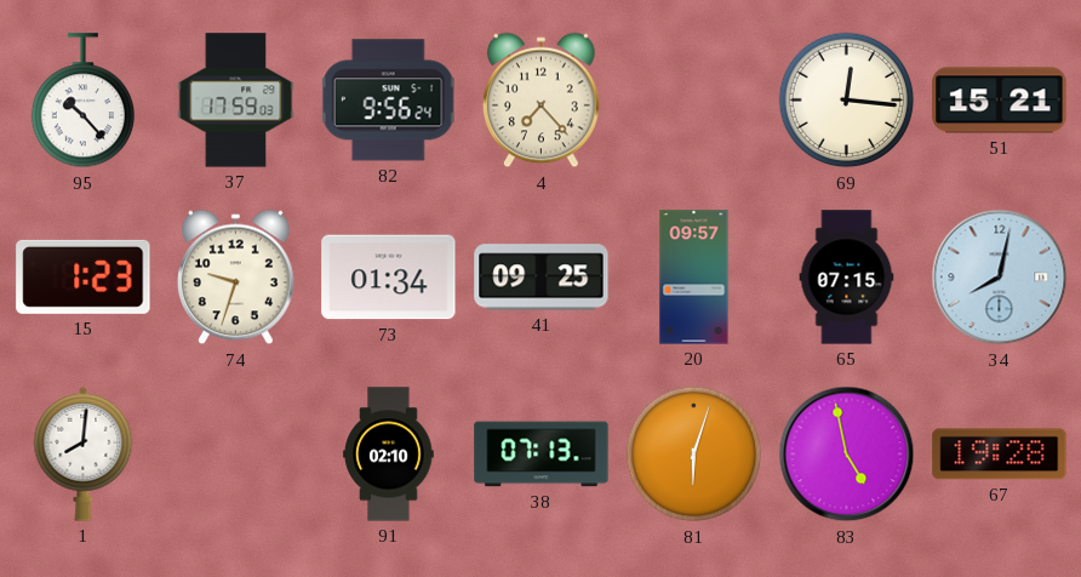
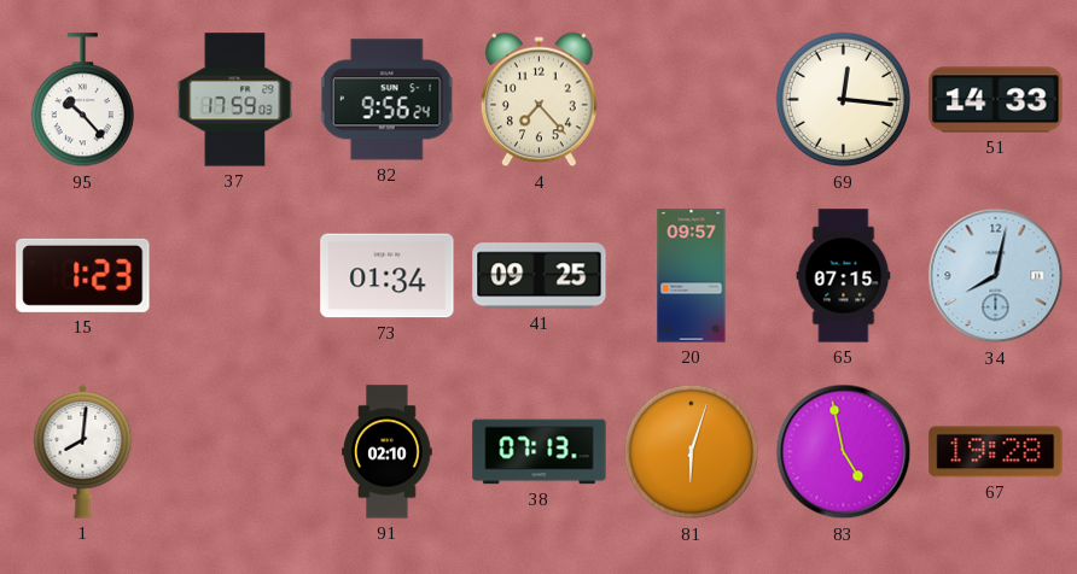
51: 15:21 -> 14:33 (996, 100)
74: 9:33 -> none (236, 278)
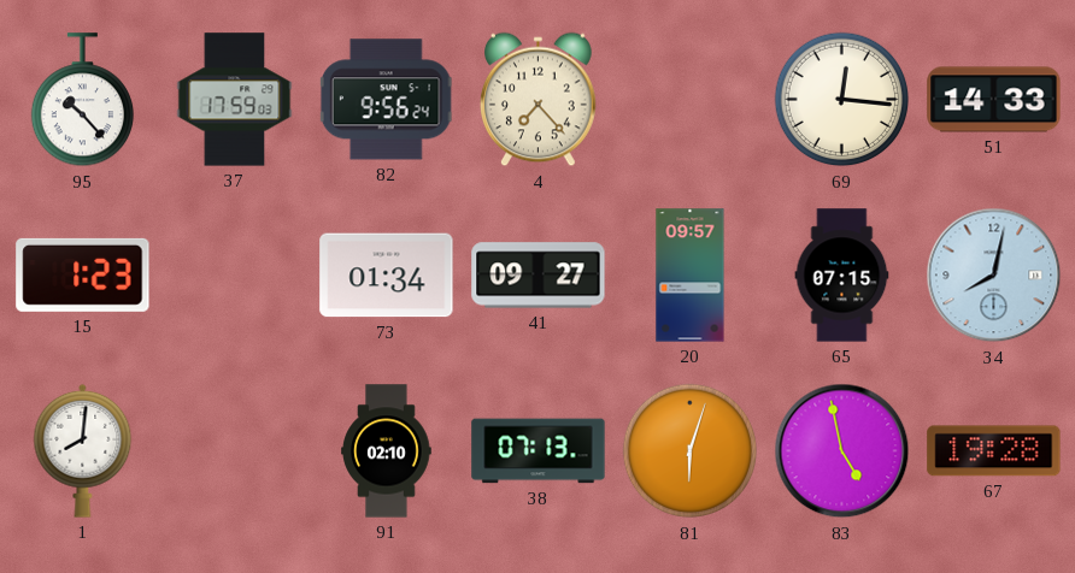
41: 09:25 -> 09:27 (539, 276)
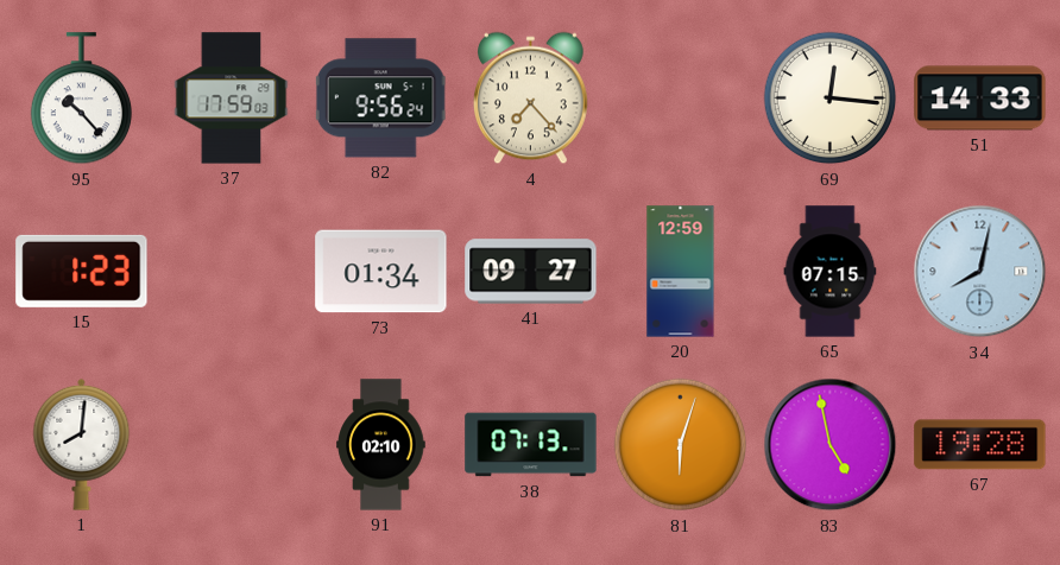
20: 09:57 -> 12:59 (681, 272)
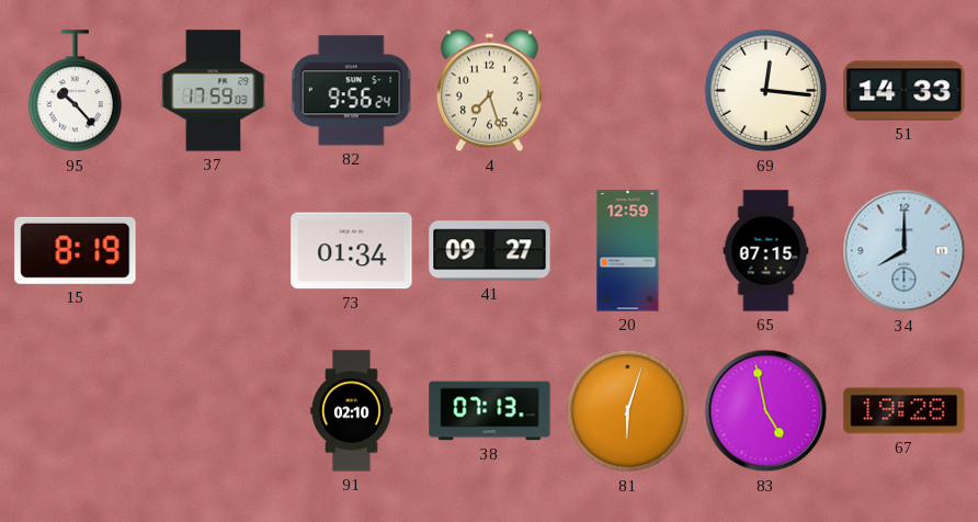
4: 7:23 -> 7:27 (490, 91)
15: 1:23 -> 8:19 (76, 250)
34: 8:02 -> 8:00 (905, 251)
1: 8:01 -> none (82, 444)
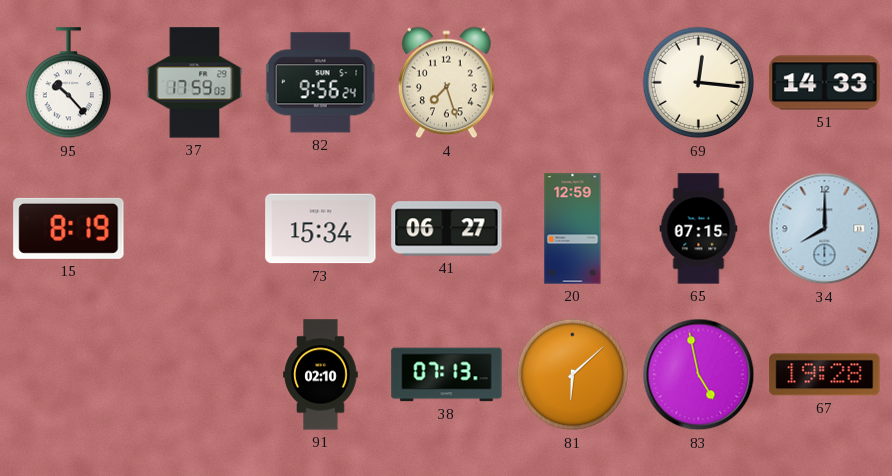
73: 01:34 -> 15:34 (321, 229)
41: 09:27 -> 06:27 (447, 229)
81: 6:03 -> 6:08 (573, 375)
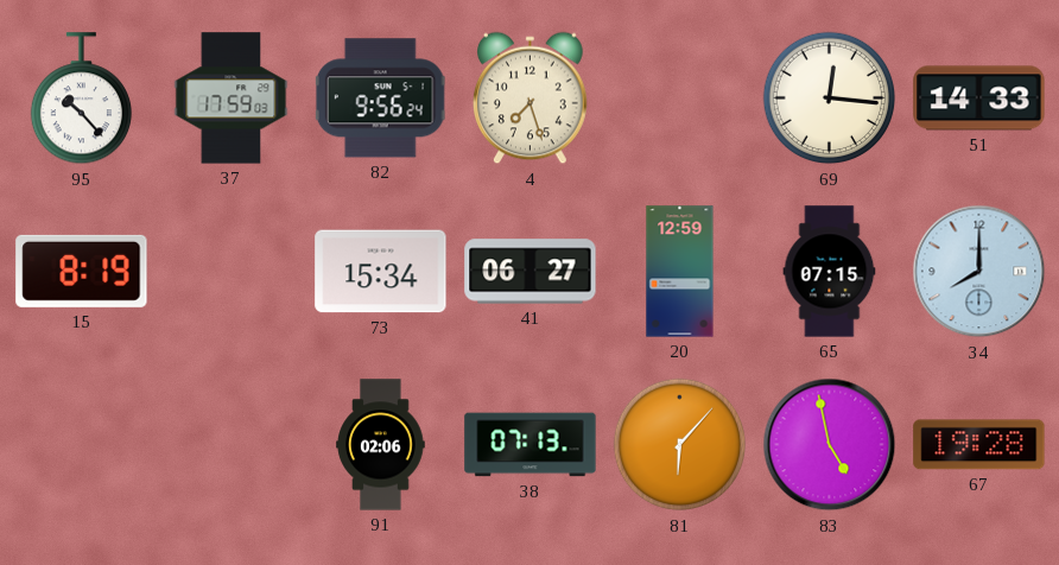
91: 02:10 -> 02:06 (381, 445)
81: 6:08 -> 6:07 (680, 445)
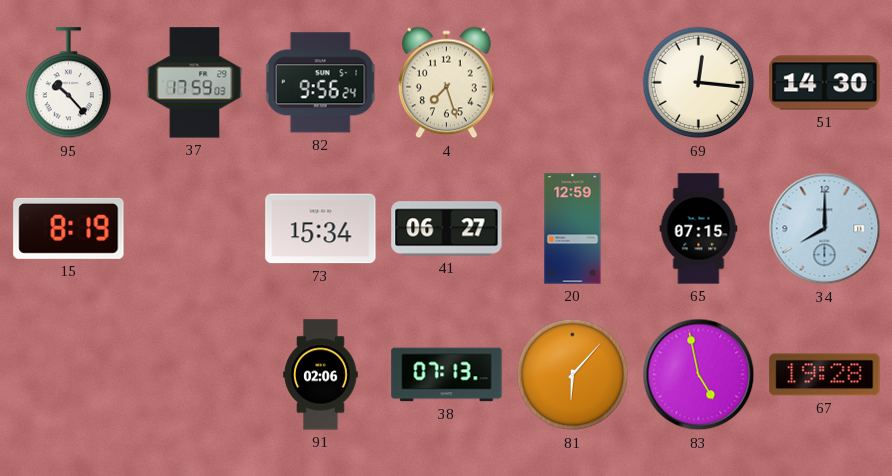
51: 14:33 -> 14:30 (825, 83)
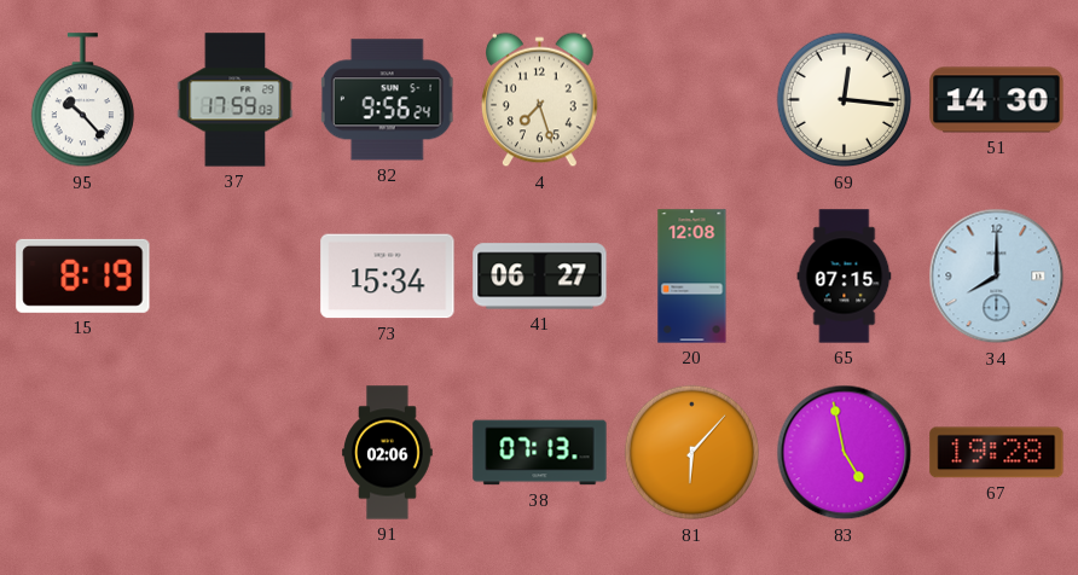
20: 12:59 -> 12:08 (692, 277)
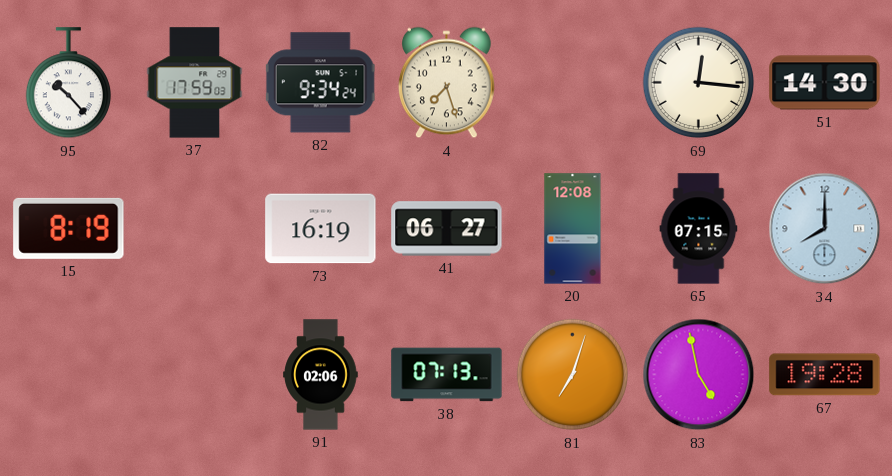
82: 9:56 -> 9:34 (321, 83)
73: 15:34 -> 16:19 (321, 229)
81: 6:07 -> 7:03 (573, 375)
